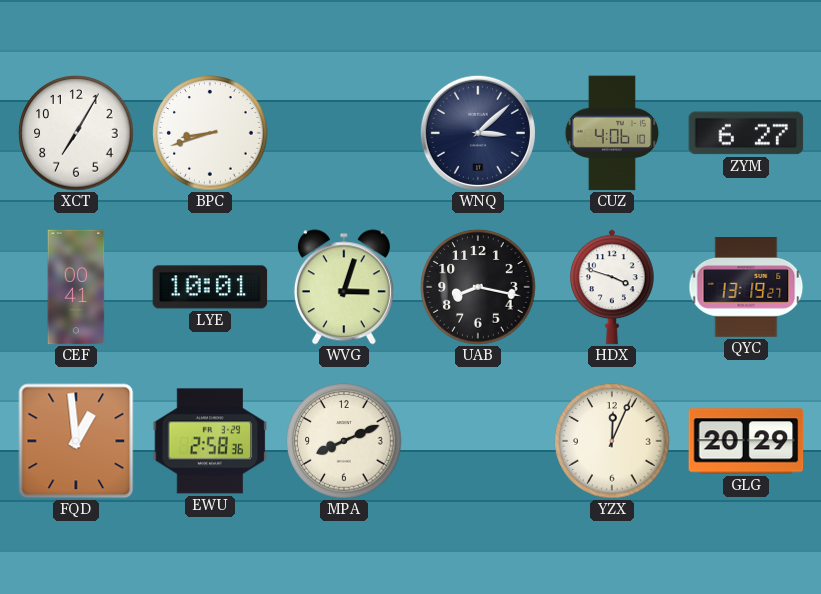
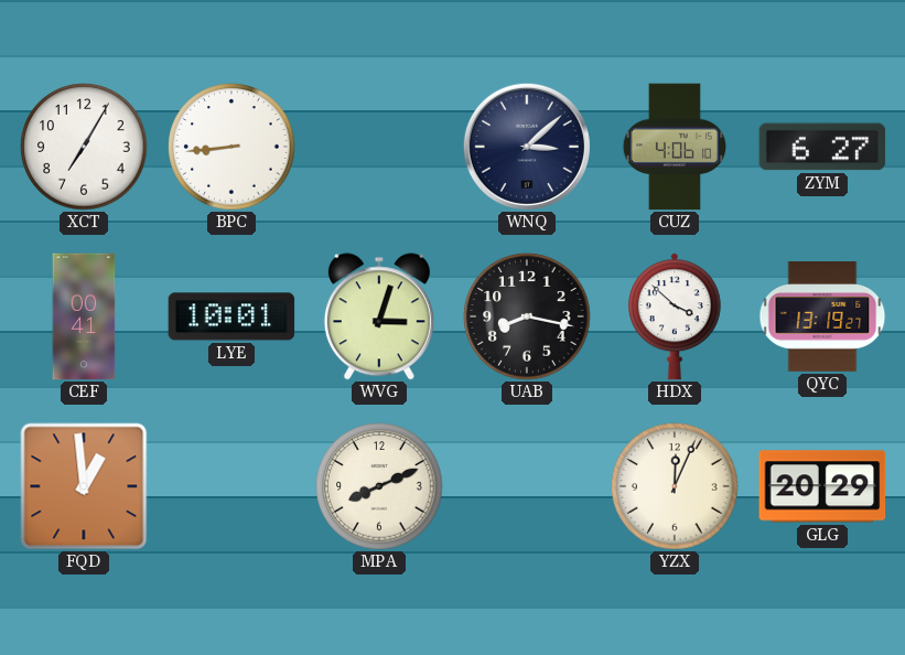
BPC: 8:42 -> 8:44 (231, 147)
HDX: 3:48 -> 3:52 (675, 316)
EWU: 2:58 -> none (210, 441)
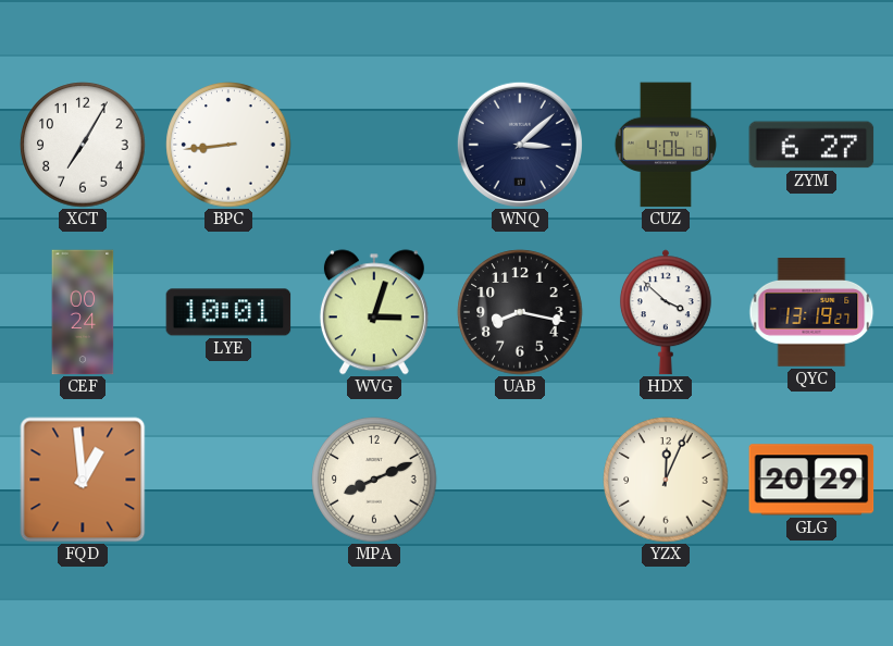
CEF: 00:41 -> 00:24 (83, 312)
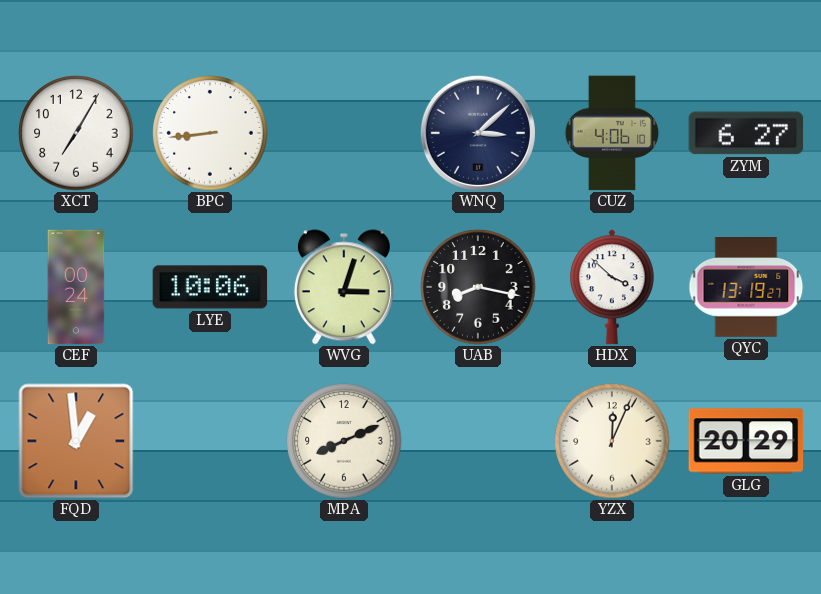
LYE: 10:01 -> 10:06 (210, 287)
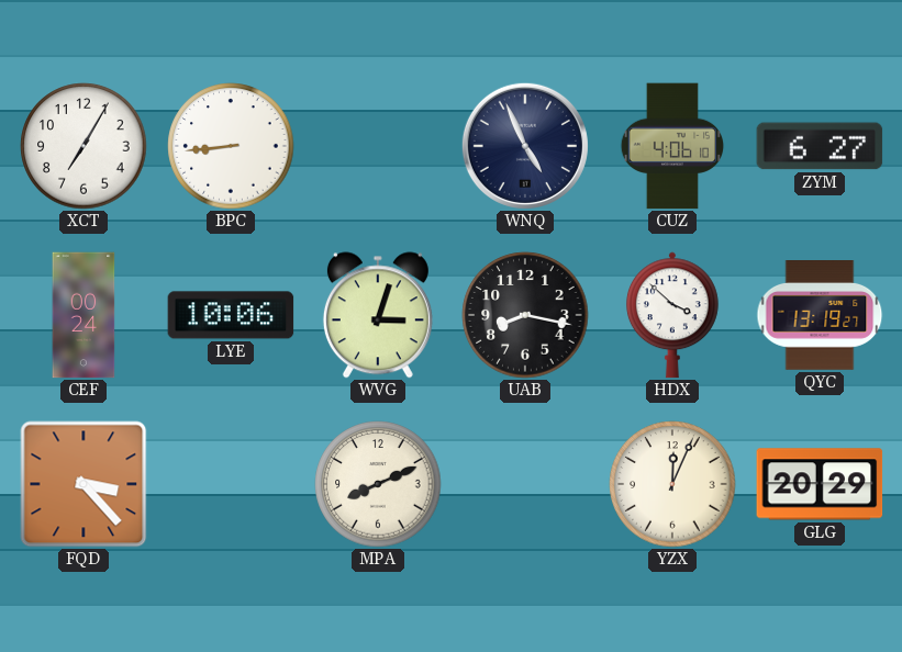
WNQ: 3:08 -> 4:56 (525, 146)
FQD: 12:59 -> 3:23 (83, 484)
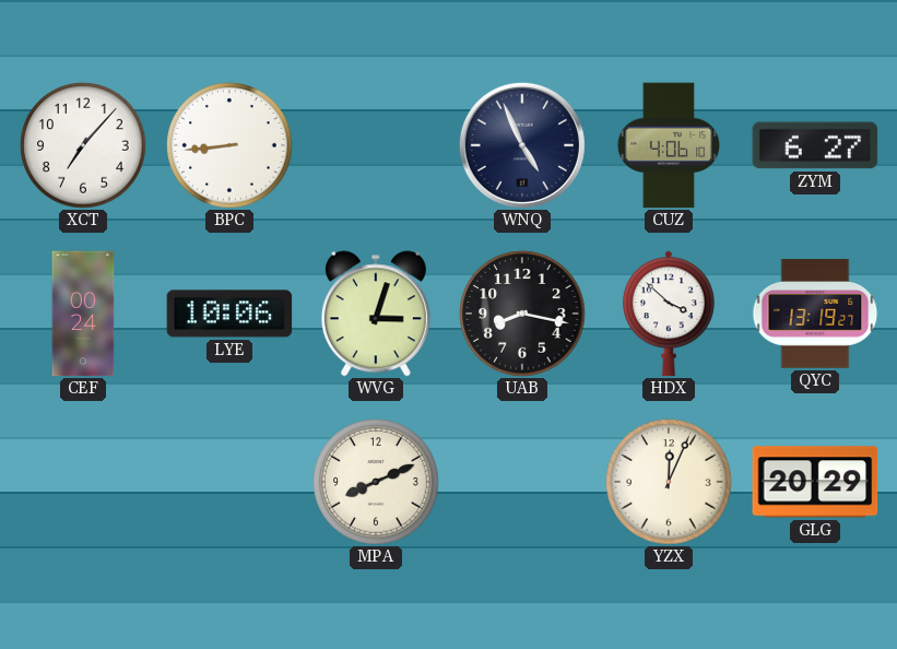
XCT: 7:05 -> 7:07 (83, 145)
FQD: 3:23 -> none (83, 484)
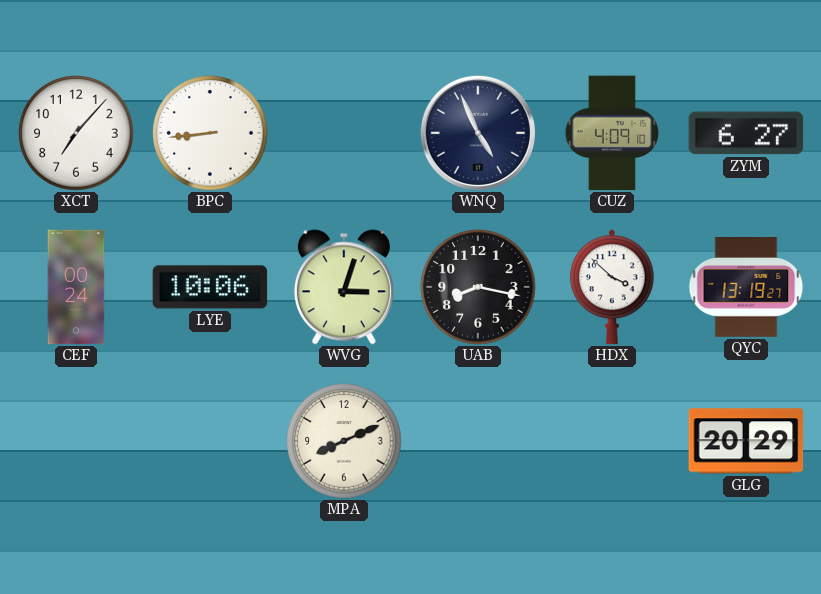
CUZ: 4:06 -> 4:09 (612, 133)
YZX: 12:04 -> none (669, 482)
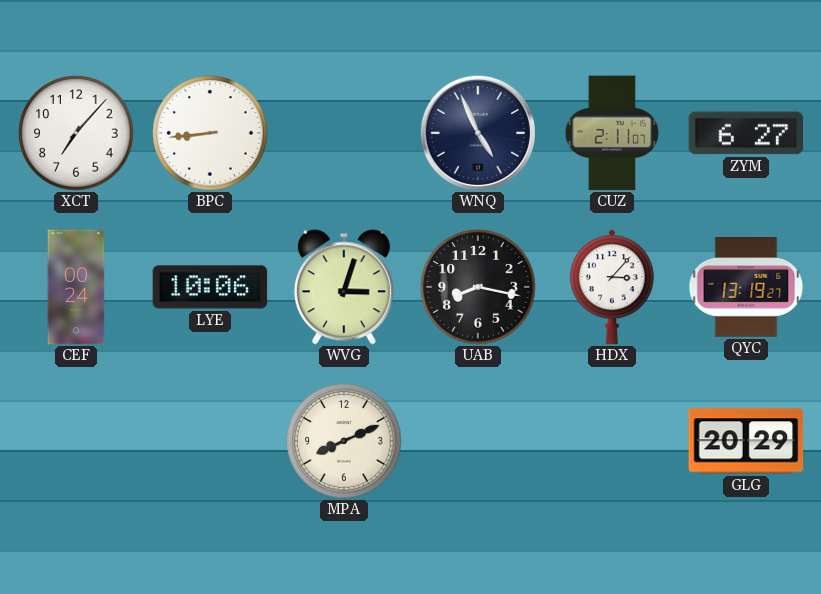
CUZ: 4:09 -> 2:11 (612, 133)
HDX: 3:52 -> 3:07 (612, 287)
